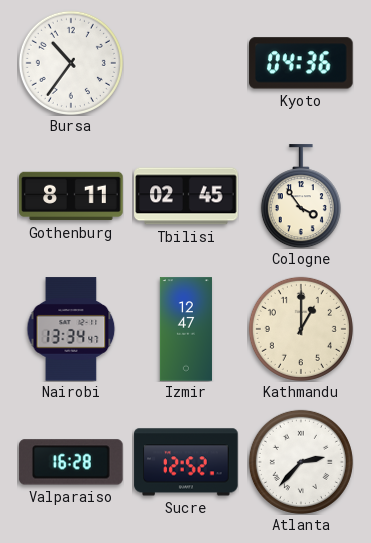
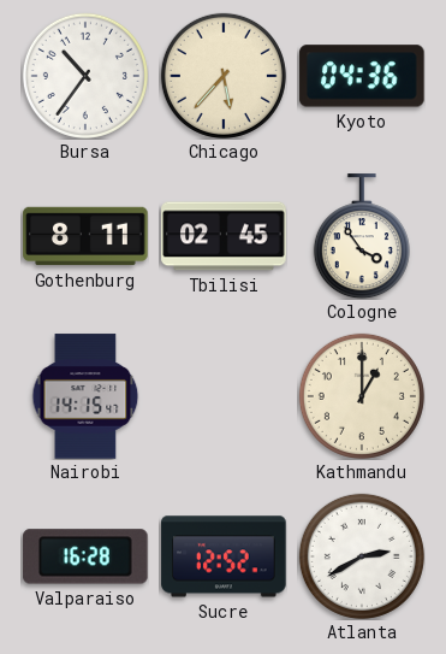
Chicago: none -> 5:37 (224, 76)
Nairobi: 13:34 -> 14:15 (85, 396)
Izmir: 12:47 -> none (186, 329)
Atlanta: 2:37 -> 2:40 (362, 556)
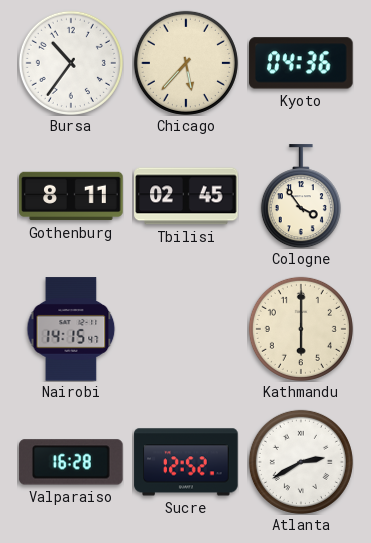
Kathmandu: 1:00 -> 6:00 (301, 329)
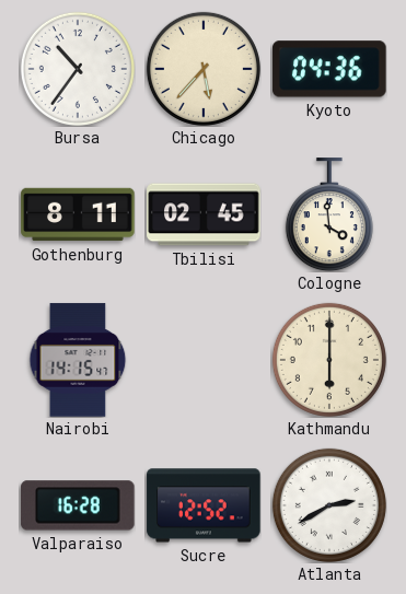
Cologne: 3:54 -> 3:59 (329, 214)
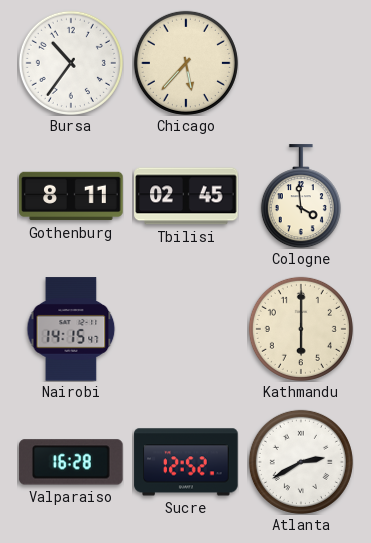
Kyoto: 04:36 -> none (329, 69)
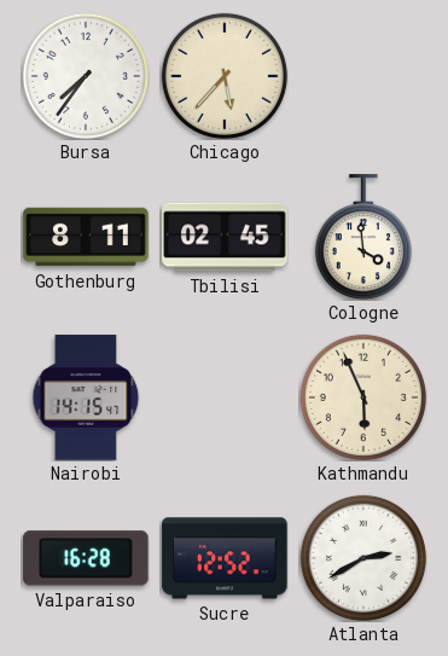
Bursa: 10:36 -> 7:36 (86, 76)
Kathmandu: 6:00 -> 5:56 (363, 397)
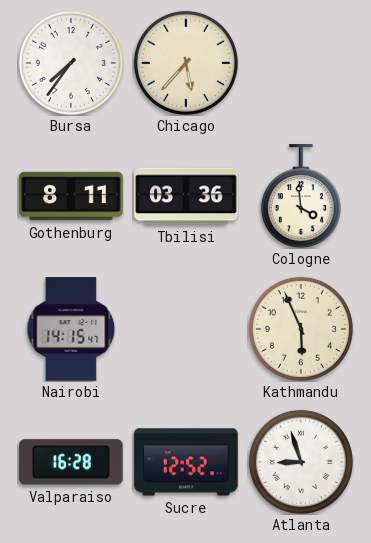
Tbilisi: 02:45 -> 03:36 (186, 196)
Atlanta: 2:40 -> 8:57 (301, 462)
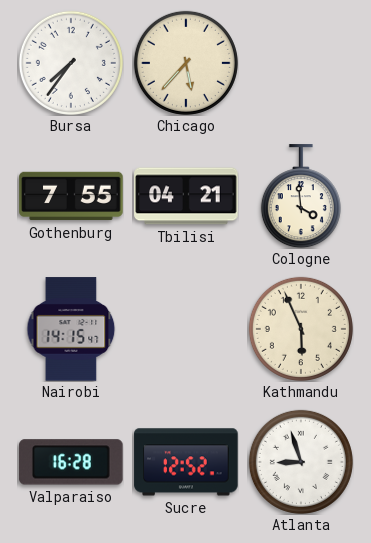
Gothenburg: 8:11 -> 7:55 (71, 196)
Tbilisi: 03:36 -> 04:21 (186, 196)
